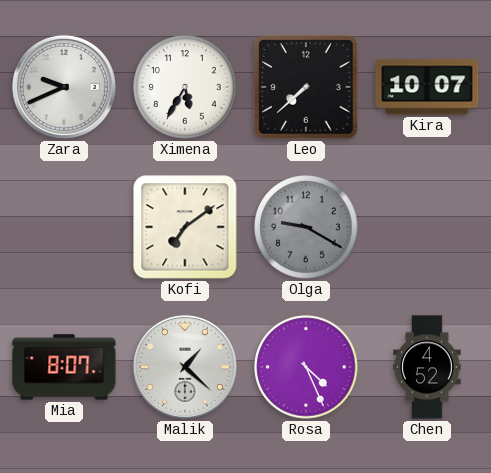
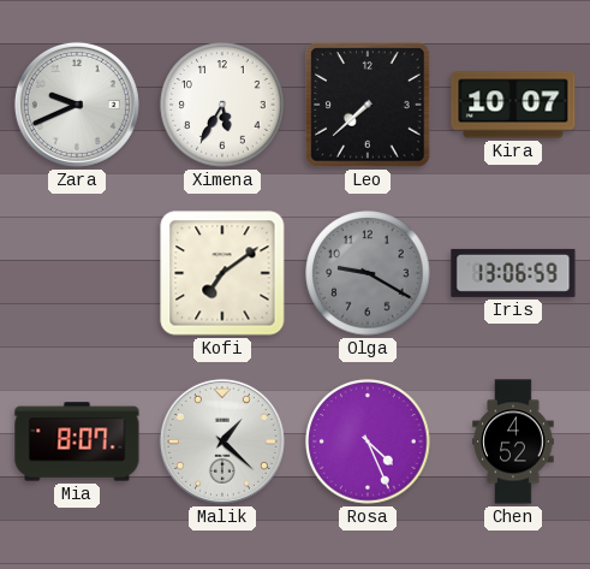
Iris: none -> 13:06 (513, 273)
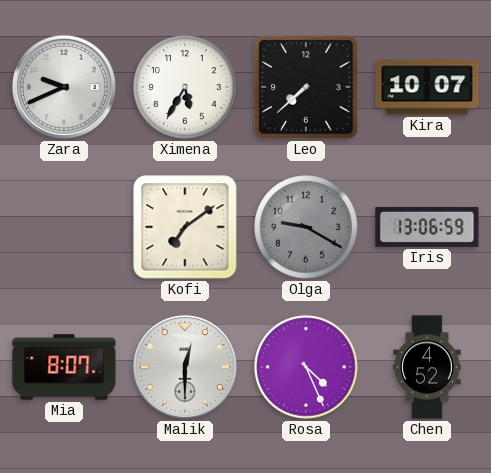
Malik: 1:22 -> 12:30 (185, 367)
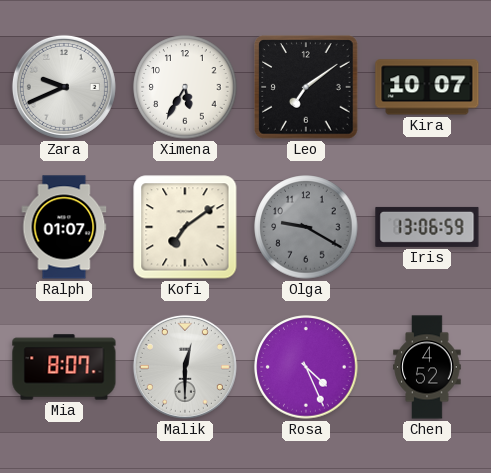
Leo: 7:38 -> 7:09 (306, 87)
Ralph: none -> 01:07 (64, 227)
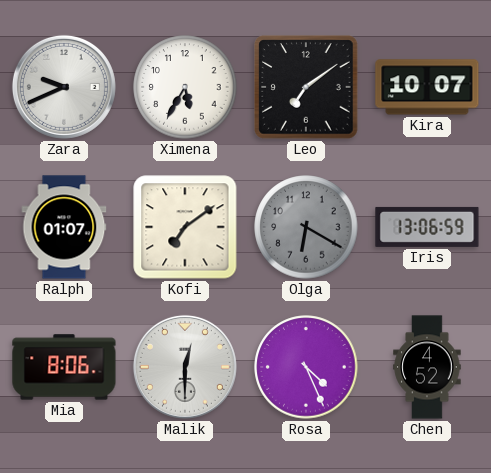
Olga: 9:20 -> 6:20 (306, 227)
Mia: 8:07 -> 8:06 (64, 367)
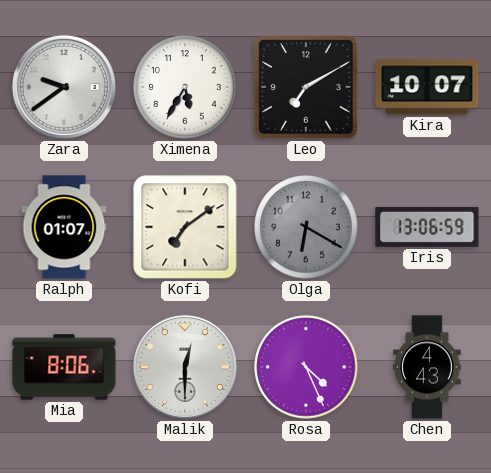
Zara: 9:41 -> 9:39 (64, 87)
Leo: 7:09 -> 7:10 (306, 87)
Chen: 4:52 -> 4:43 (427, 367)
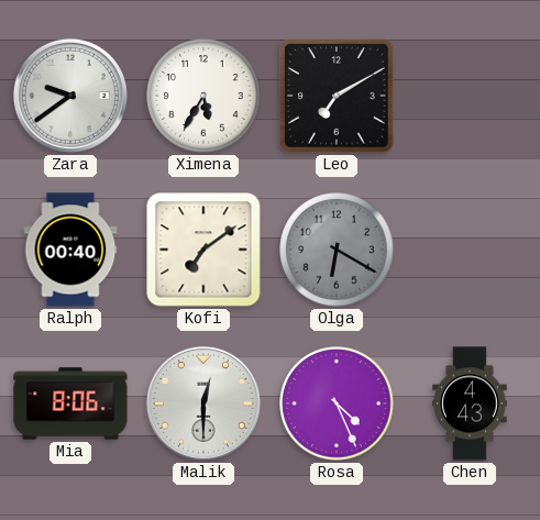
Kira: 10:07 -> none (427, 87)
Ralph: 01:07 -> 00:40 (70, 250)
Iris: 13:06 -> none (427, 227)
